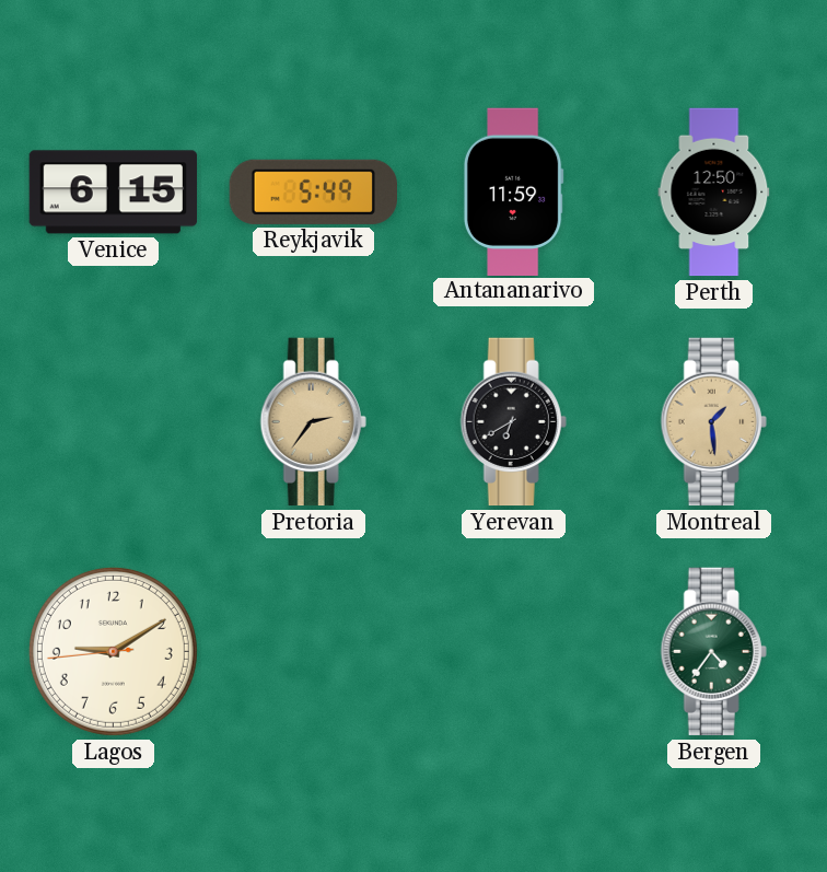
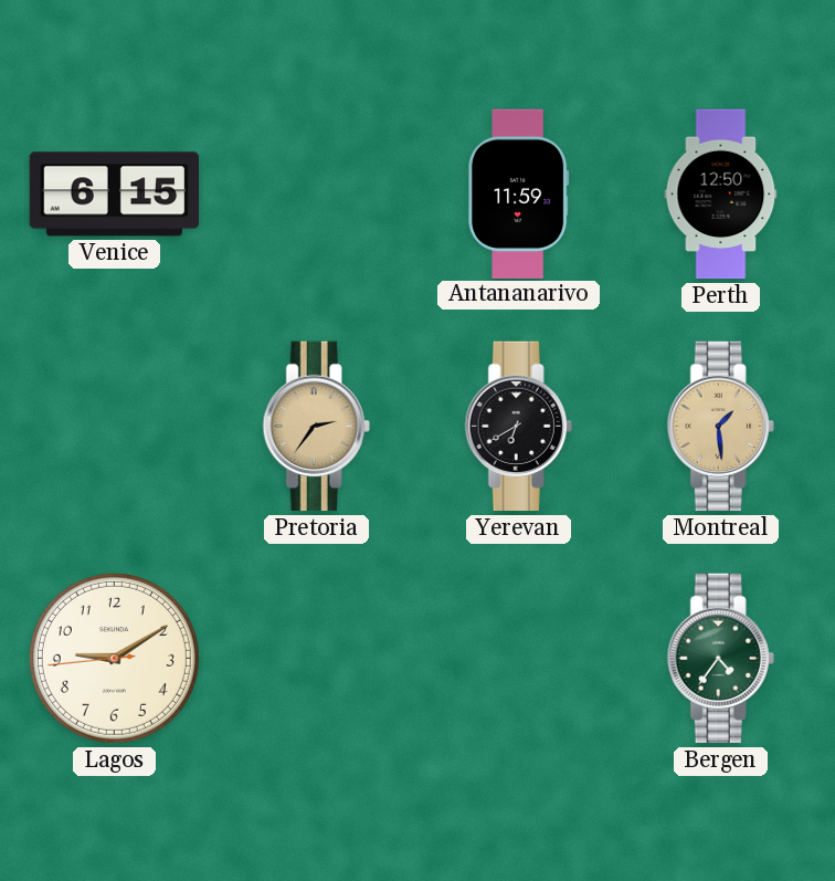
Reykjavik: 5:49 -> none (313, 191)
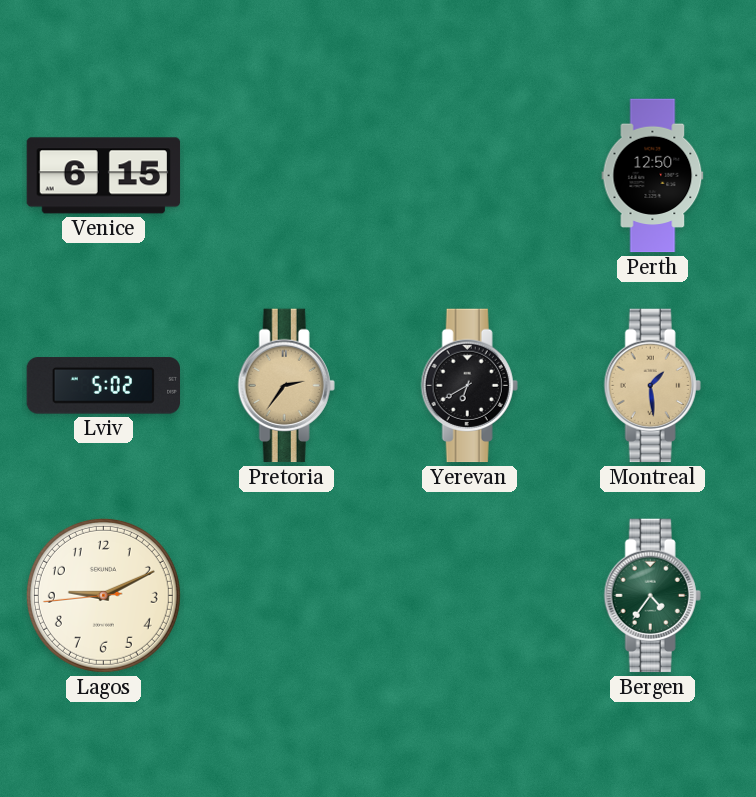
Antananarivo: 11:59 -> none (518, 193)
Lviv: none -> 5:02 (103, 386)
Lagos: 9:09 -> 9:10 (103, 595)
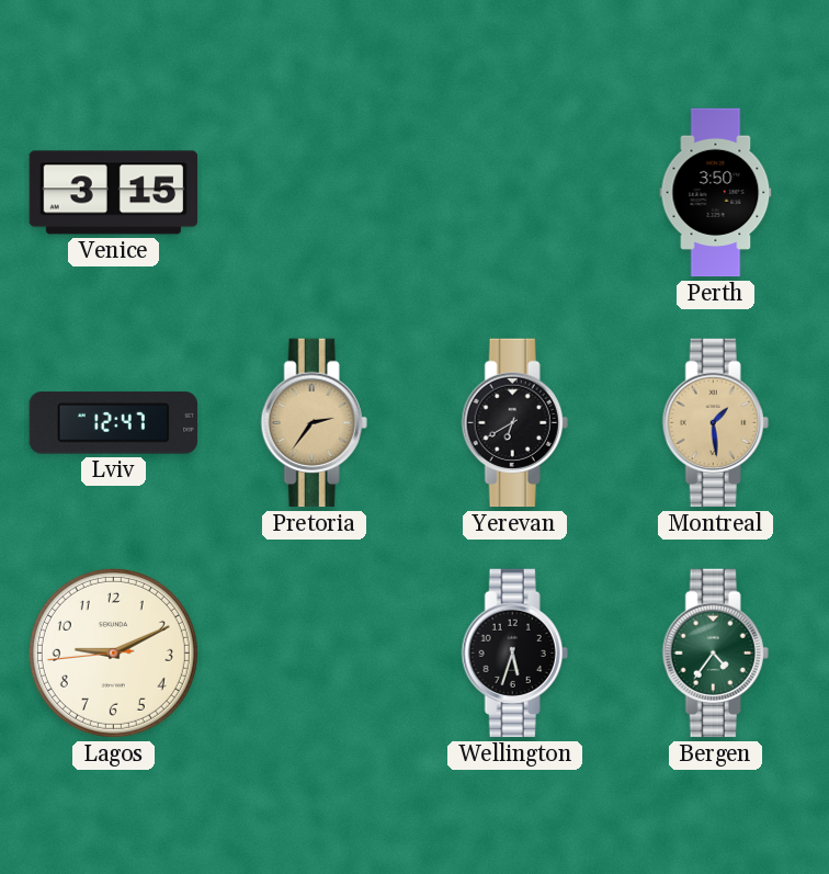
Venice: 6:15 -> 3:15 (114, 193)
Perth: 12:50 -> 3:50 (716, 193)
Lviv: 5:02 -> 12:47 (113, 423)
Wellington: none -> 5:33 (514, 654)
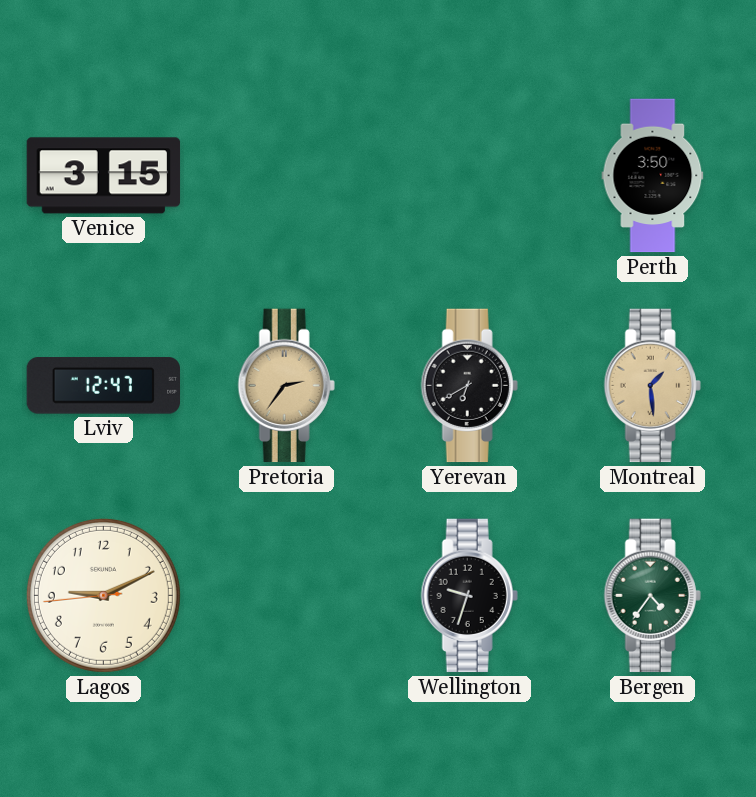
Wellington: 5:33 -> 9:33 (469, 596)
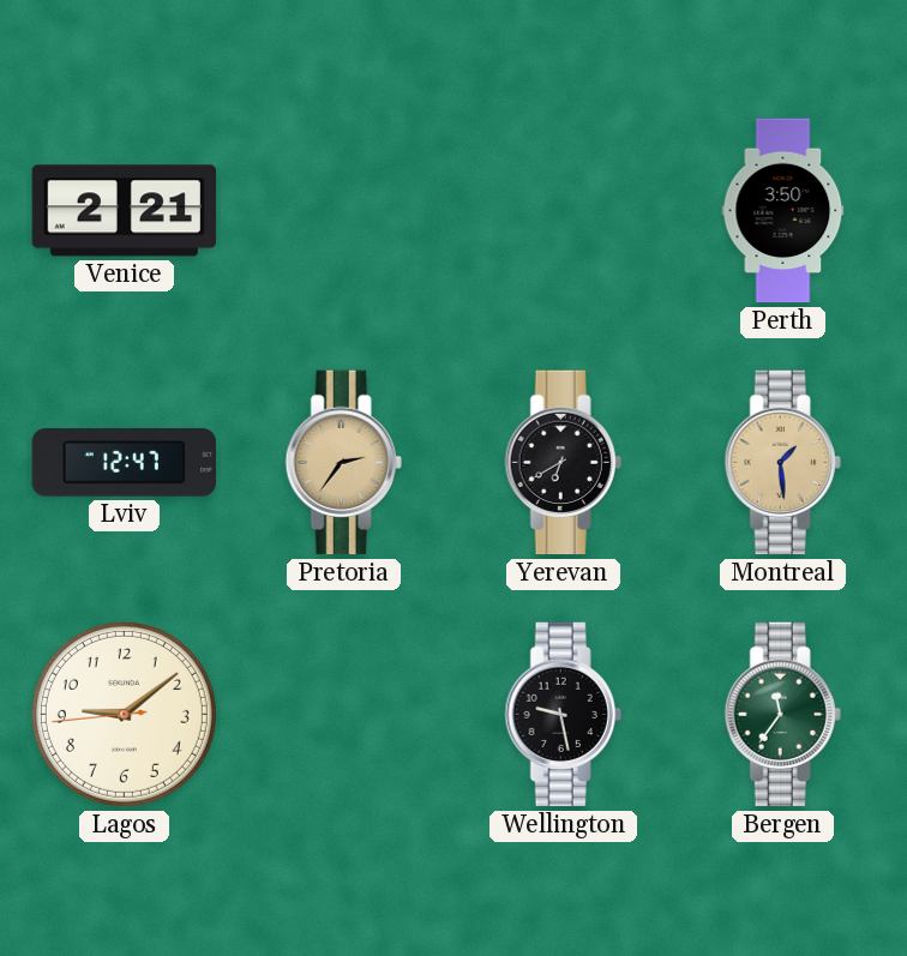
Venice: 3:15 -> 2:21 (125, 211)
Lagos: 9:10 -> 9:08 (124, 714)
Wellington: 9:33 -> 9:28 (563, 715)
Bergen: 4:36 -> 11:36 (782, 715)
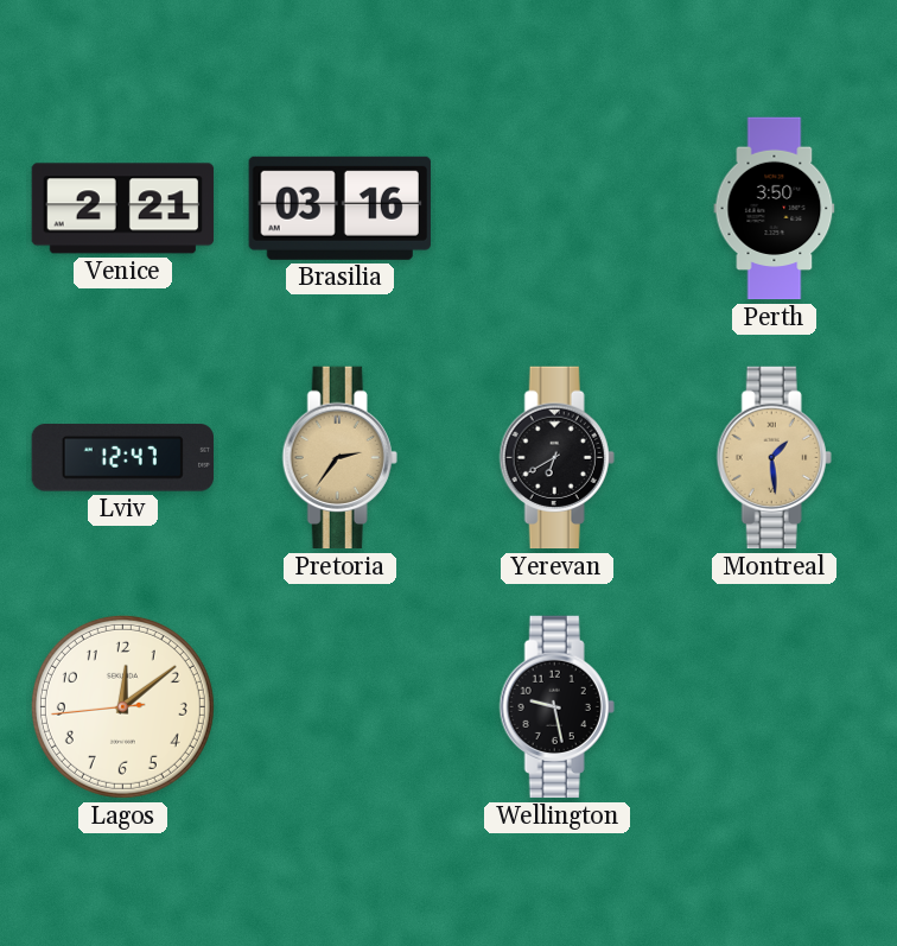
Brasilia: none -> 03:16 (339, 208)
Lagos: 9:08 -> 12:08 (122, 706)
Bergen: 11:36 -> none (782, 715)
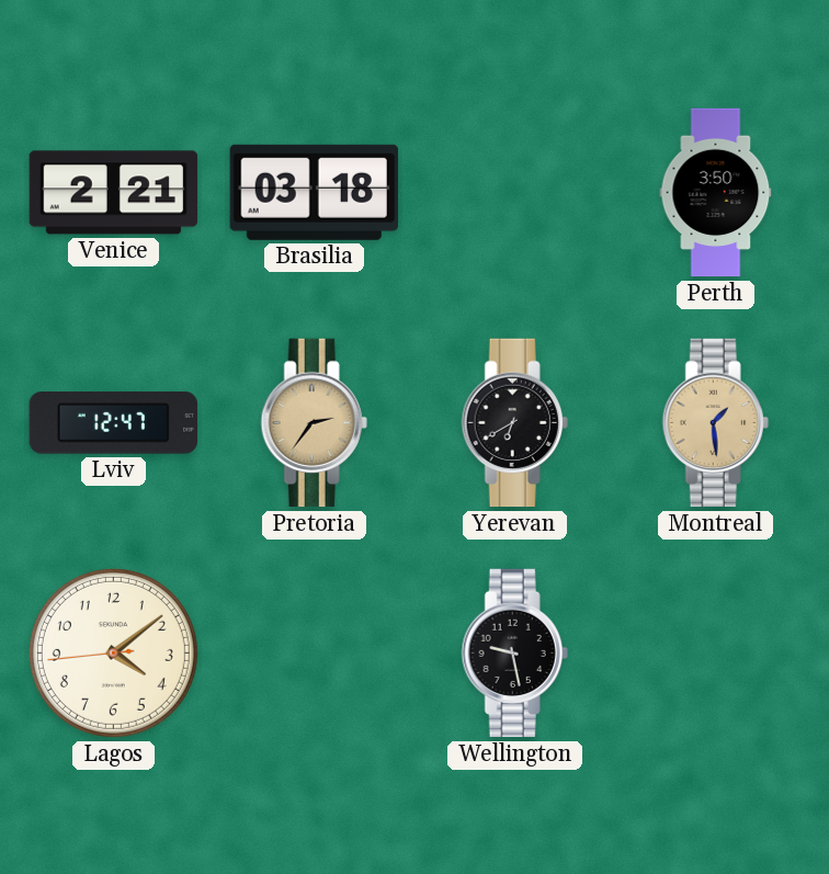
Brasilia: 03:16 -> 03:18 (314, 192)
Lagos: 12:08 -> 4:08 (113, 652)
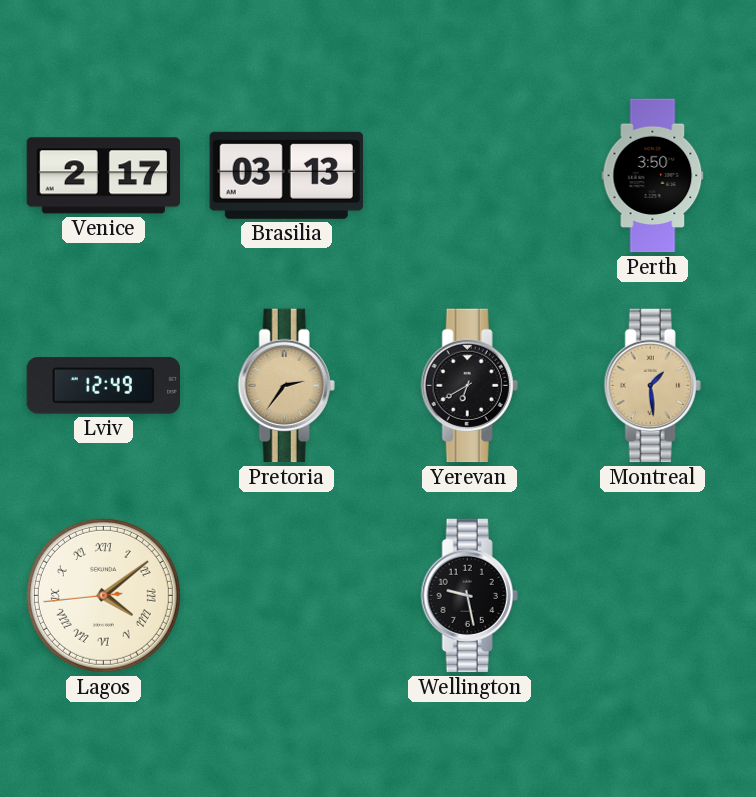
Venice: 2:21 -> 2:17 (104, 176)
Brasilia: 03:18 -> 03:13 (286, 175)
Lviv: 12:47 -> 12:49 (103, 386)
Lagos numerals: Arabic -> Roman (103, 595)
